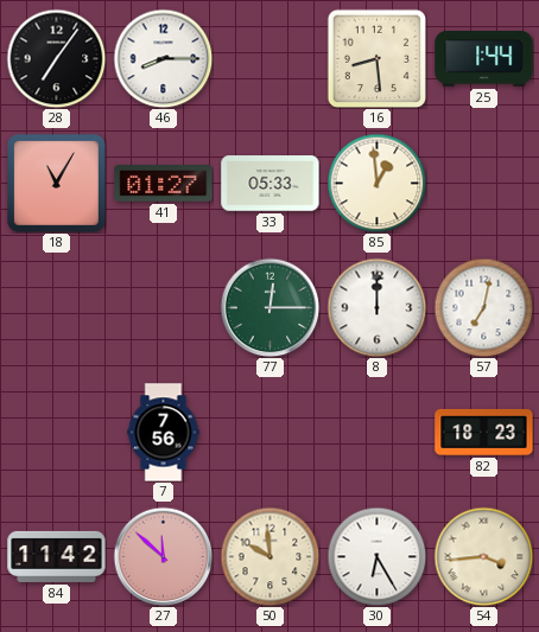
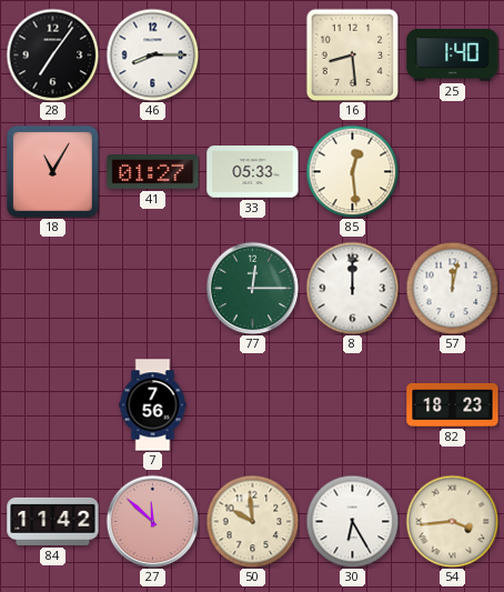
25: 1:44 -> 1:40 (453, 56)
85: 12:59 -> 12:29 (352, 171)
57: 7:02 -> 12:02 (452, 288)
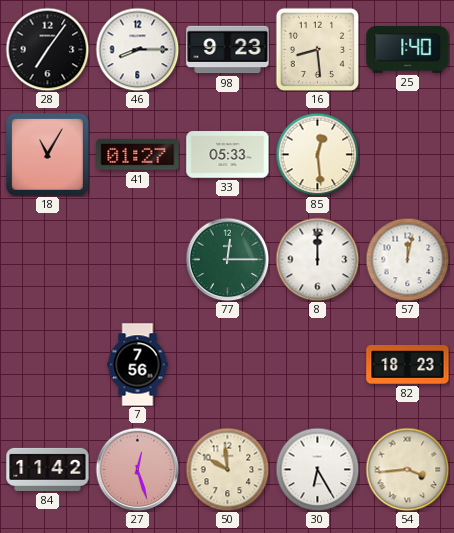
98: none -> 9:23 (228, 50)
27: 11:52 -> 12:27 (137, 469)
